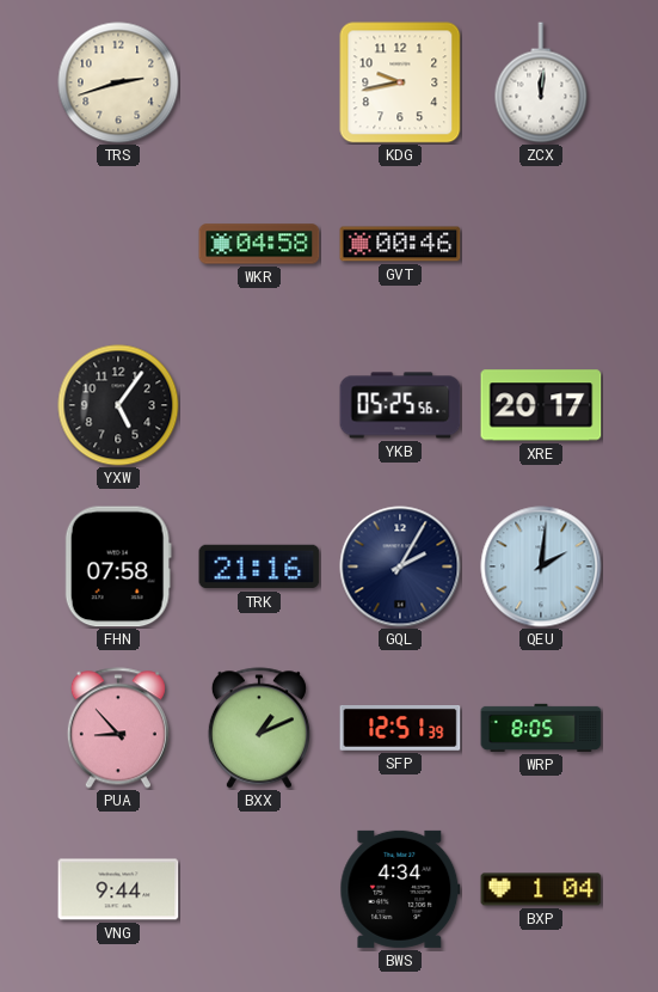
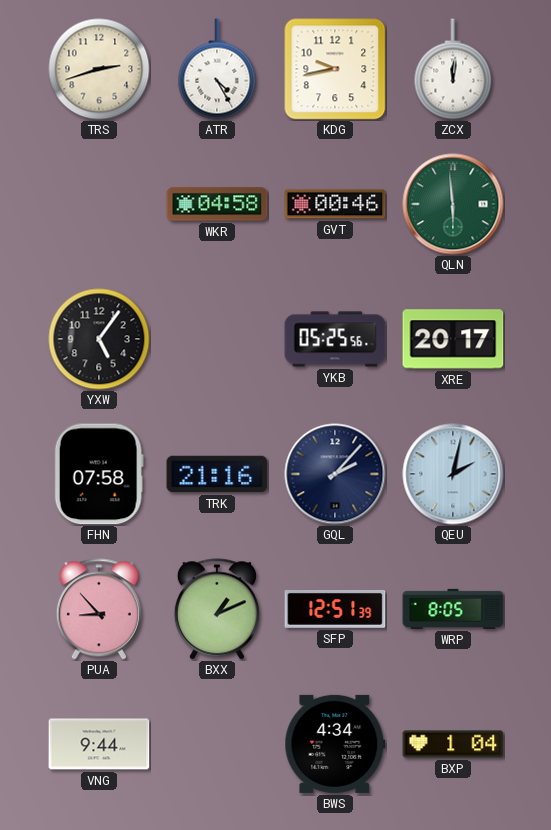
ATR: none -> 4:25 (217, 69)
QLN: none -> 5:59 (453, 204)
GQL: 2:05 -> 2:07 (335, 474)
QEU: 2:01 -> 2:02 (453, 474)
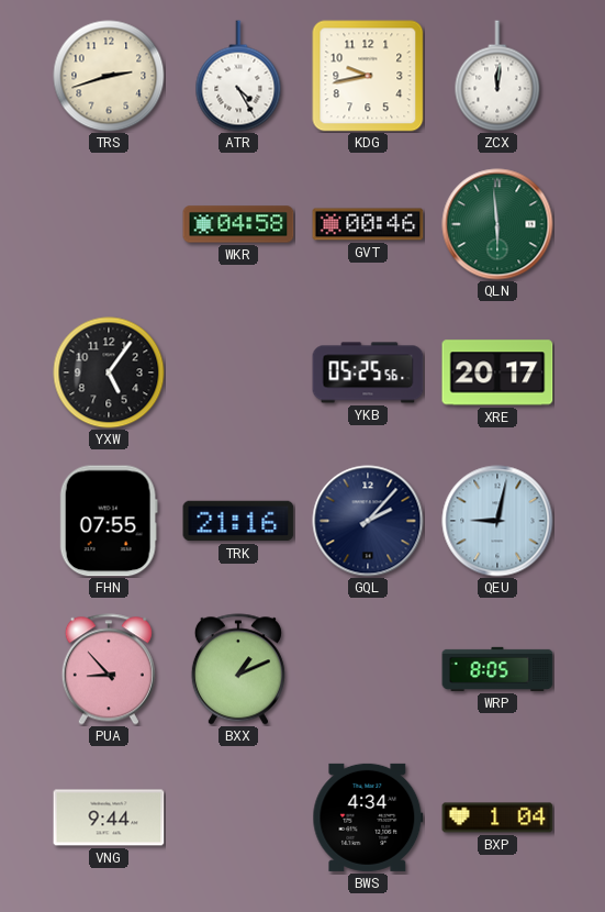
FHN: 07:58 -> 07:55 (109, 521)
QEU: 2:02 -> 9:02 (497, 521)
SFP: 12:51 -> none (335, 610)
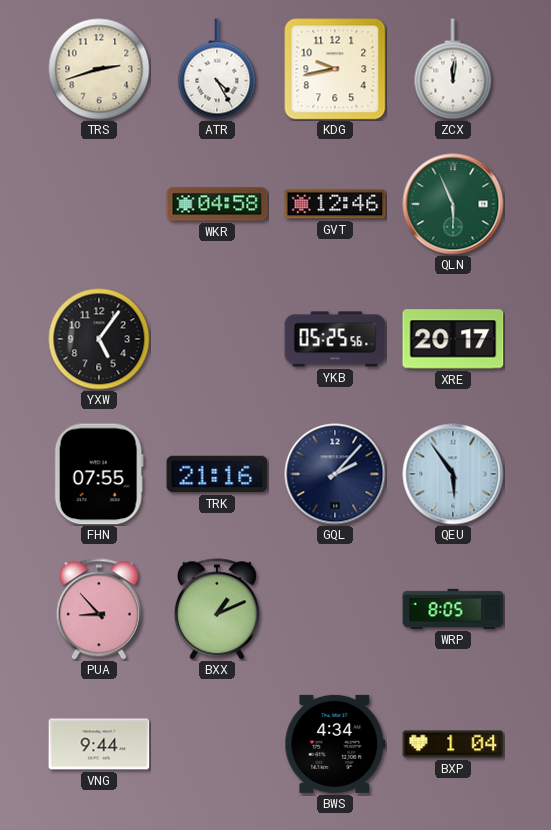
GVT: 00:46 -> 12:46 (335, 204)
QLN: 5:59 -> 5:56 (453, 204)
QEU: 9:02 -> 5:54 (453, 474)
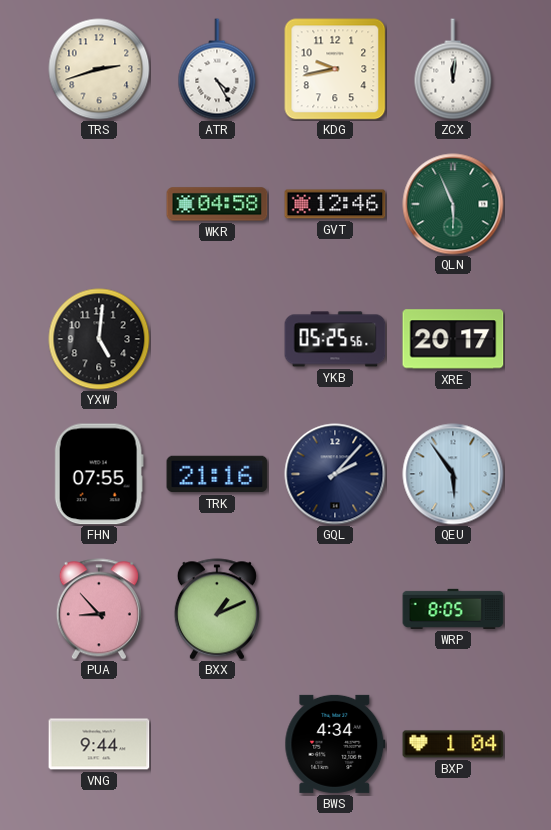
YXW: 5:06 -> 5:01 (99, 339)
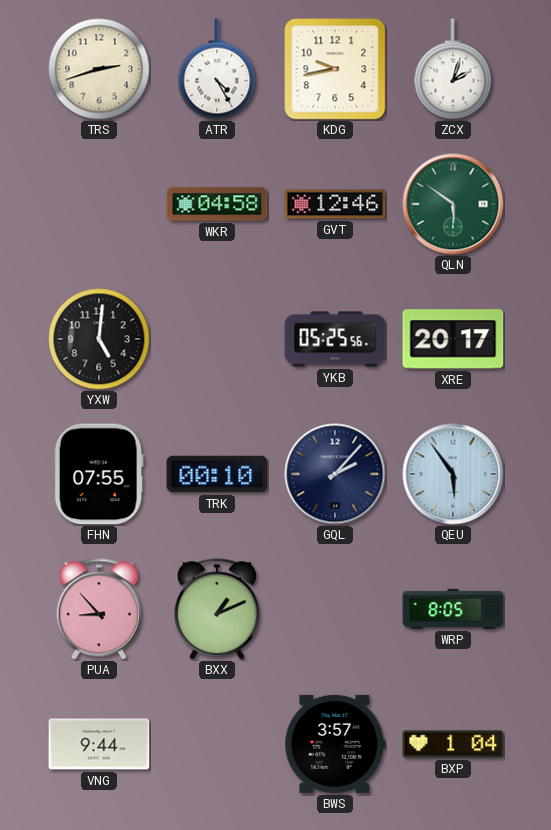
ZCX: 12:01 -> 2:03 (453, 69)
QLN: 5:56 -> 5:51 (453, 204)
TRK: 21:16 -> 00:10 (217, 474)
BWS: 4:34 -> 3:57 (335, 744)
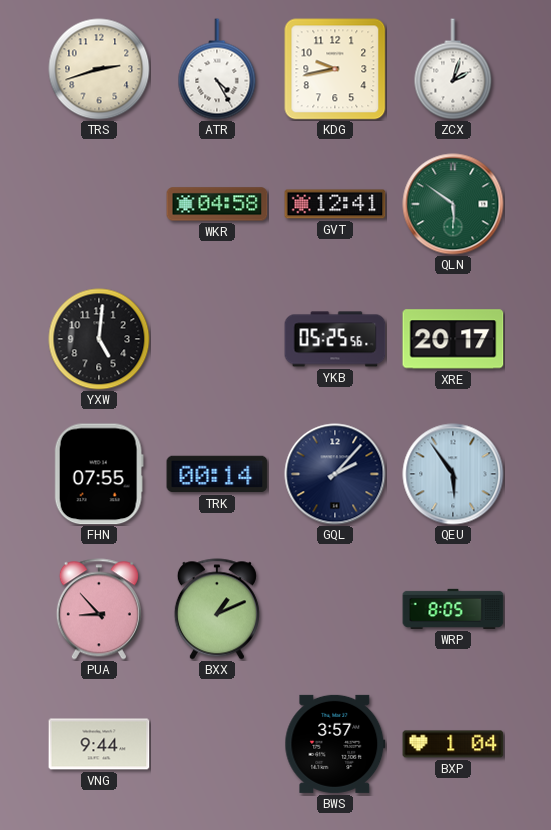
GVT: 12:46 -> 12:41 (335, 204)
TRK: 00:10 -> 00:14 (217, 474)
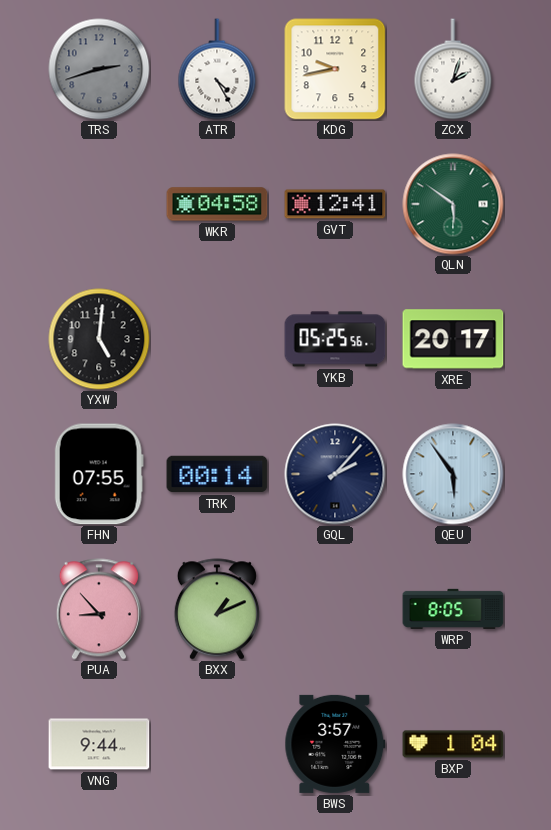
TRS dial: cream -> grey (99, 69)
